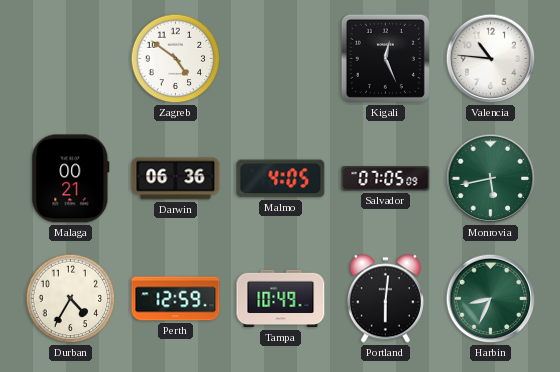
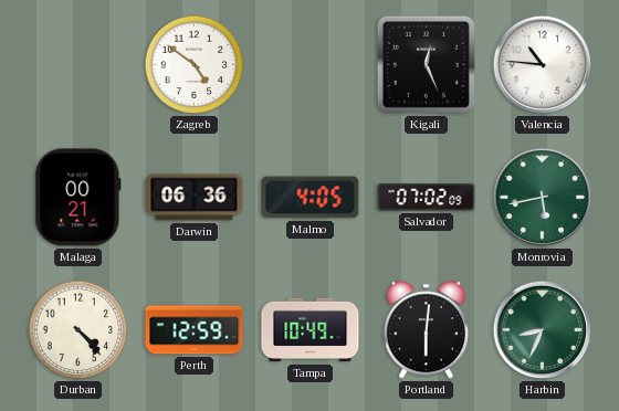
Salvador: 07:05 -> 07:02 (427, 198)
Durban: 4:35 -> 4:23 (78, 330)
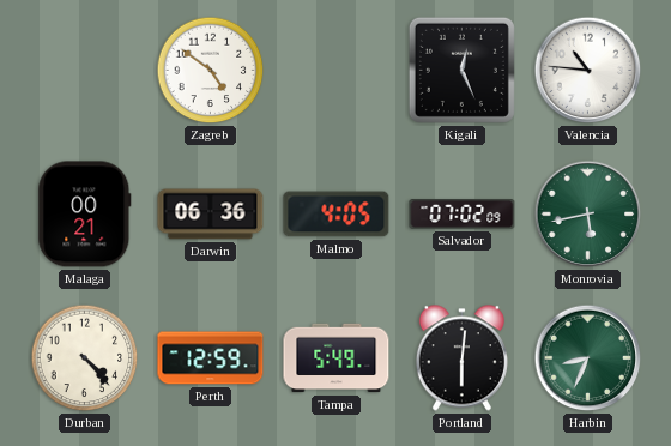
Tampa: 10:49 -> 5:49 (337, 358)
